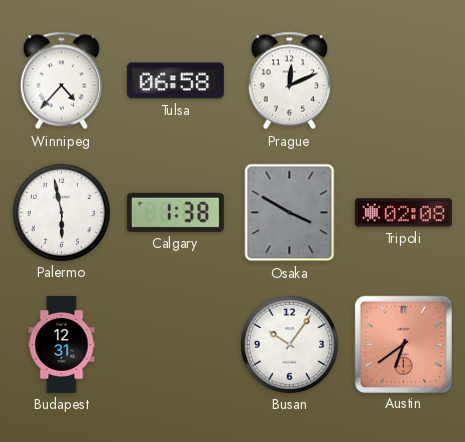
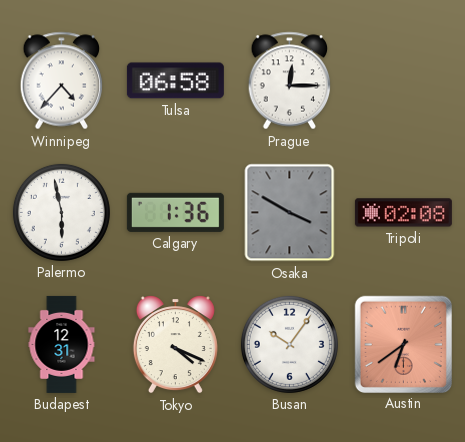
Prague: 12:11 -> 12:15 (290, 81)
Calgary: 1:38 -> 1:36 (175, 212)
Tokyo: none -> 4:19 (175, 345)
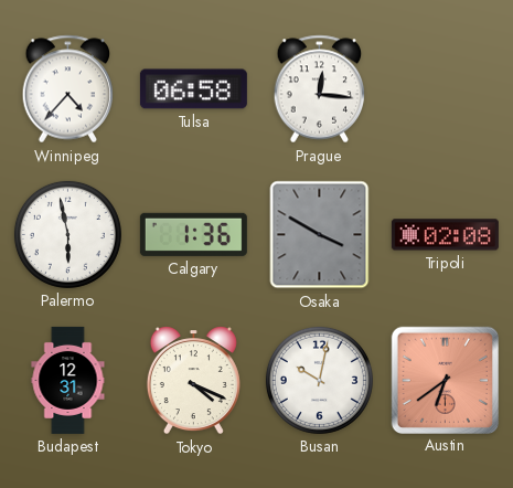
Prague: 12:15 -> 12:16 (320, 89)
Busan: 10:06 -> 10:02 (319, 380)
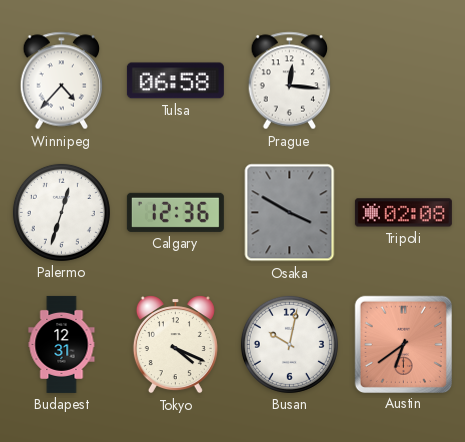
Palermo: 5:58 -> 12:33 (61, 212)
Calgary: 1:36 -> 12:36 (175, 212)
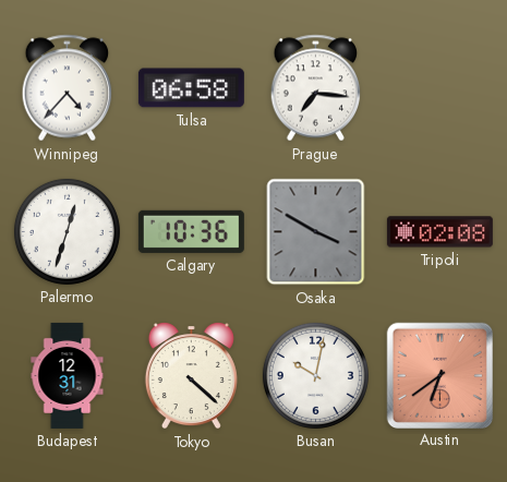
Prague: 12:16 -> 7:16 (316, 88)
Calgary: 12:36 -> 10:36 (191, 231)
Tokyo: 4:19 -> 4:22 (191, 376)
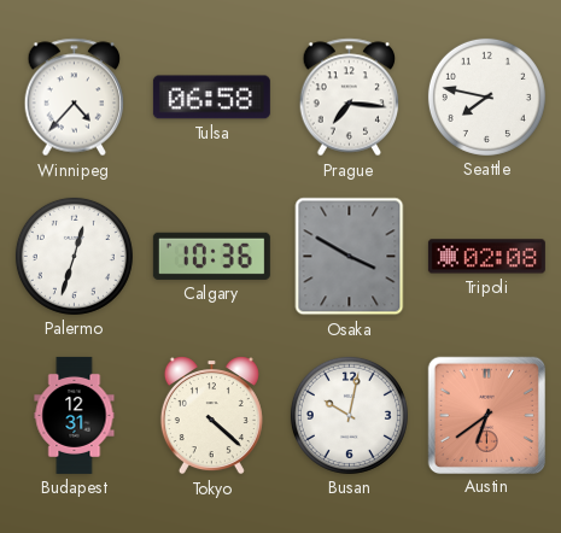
Seattle: none -> 7:47 (486, 96)
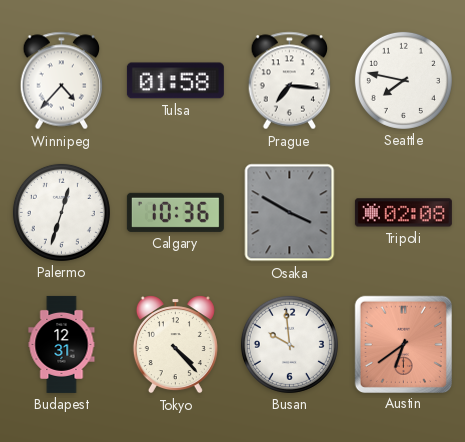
Tulsa: 06:58 -> 01:58 (175, 81)
Tokyo: 4:22 -> 4:23 (175, 345)
Busan: 10:02 -> 9:59 (289, 344)
